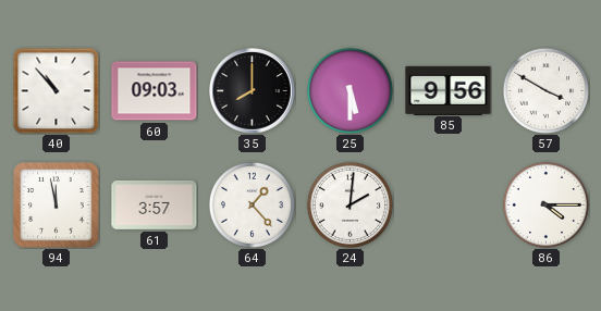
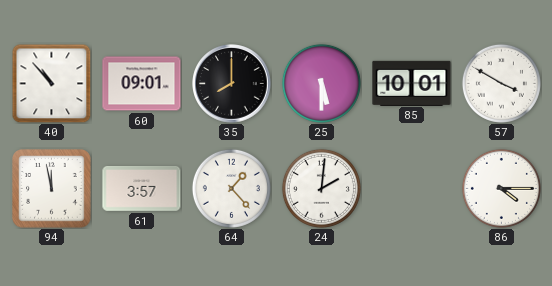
60: 09:03 -> 09:01 (142, 84)
85: 9:56 -> 10:01 (412, 83)
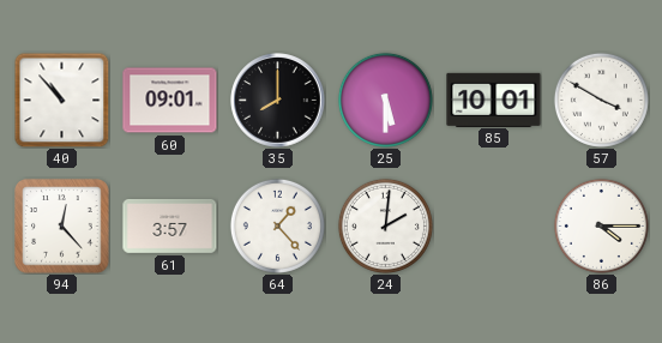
94: 11:58 -> 12:23 (62, 227)
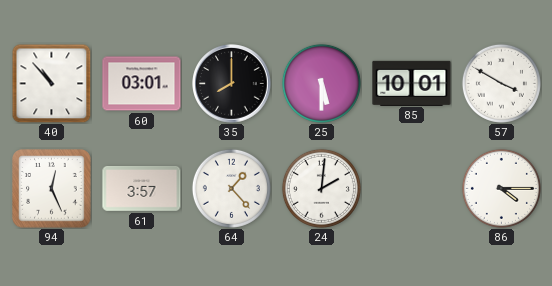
60: 09:01 -> 03:01 (142, 84)
94: 12:23 -> 12:26 (52, 189)
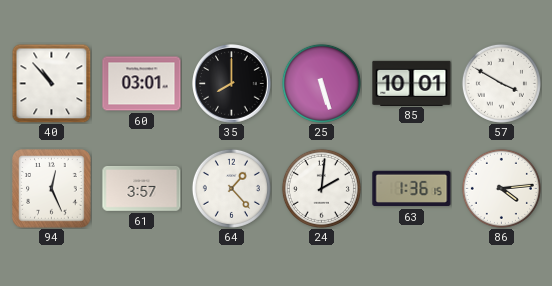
25: 5:30 -> 5:27 (321, 83)
63: none -> 1:36 (412, 189)
86: 4:15 -> 4:14 (501, 188)
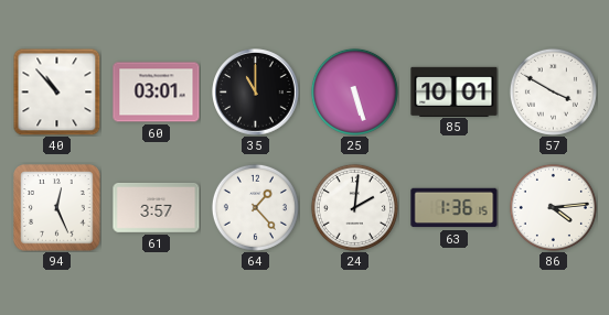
35: 8:00 -> 11:00 (256, 93)
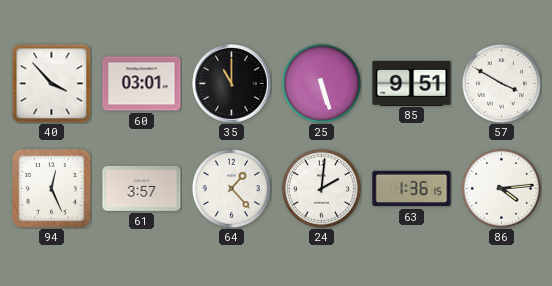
40: 10:53 -> 3:53 (51, 83)
85: 10:01 -> 9:51 (412, 83)
